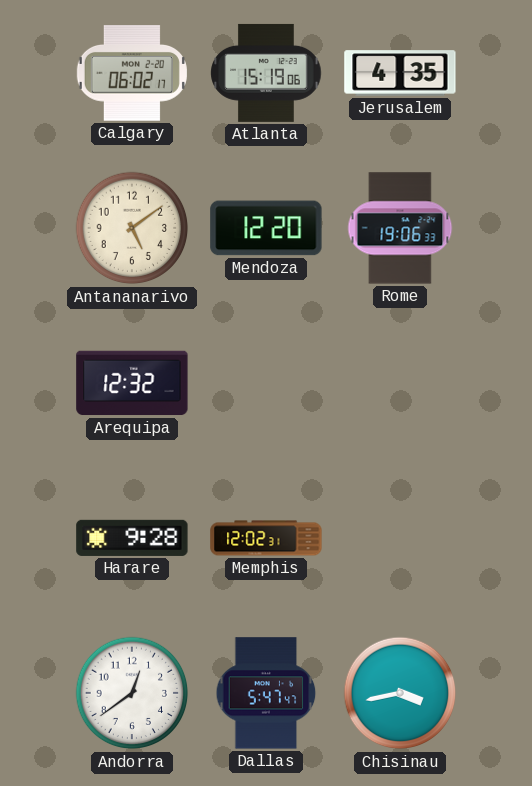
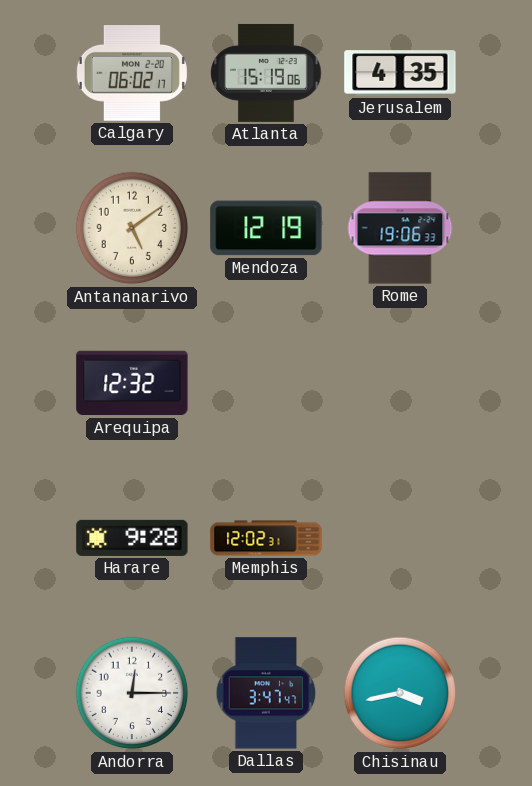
Mendoza: 12:20 -> 12:19 (266, 228)
Andorra: 12:39 -> 12:15 (132, 693)
Dallas: 5:47 -> 3:47 (266, 693)
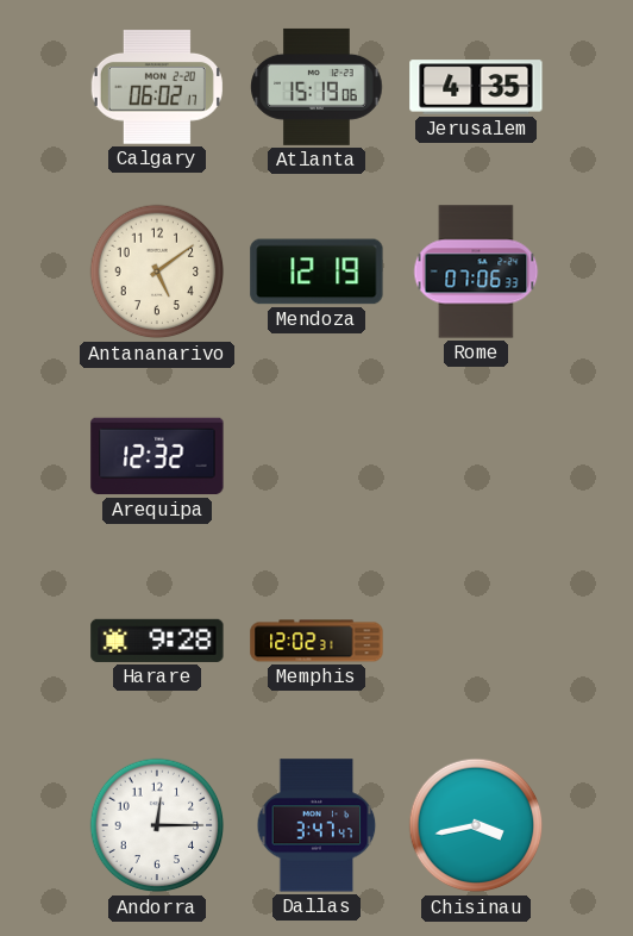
Rome: 19:06 -> 07:06 (476, 272)
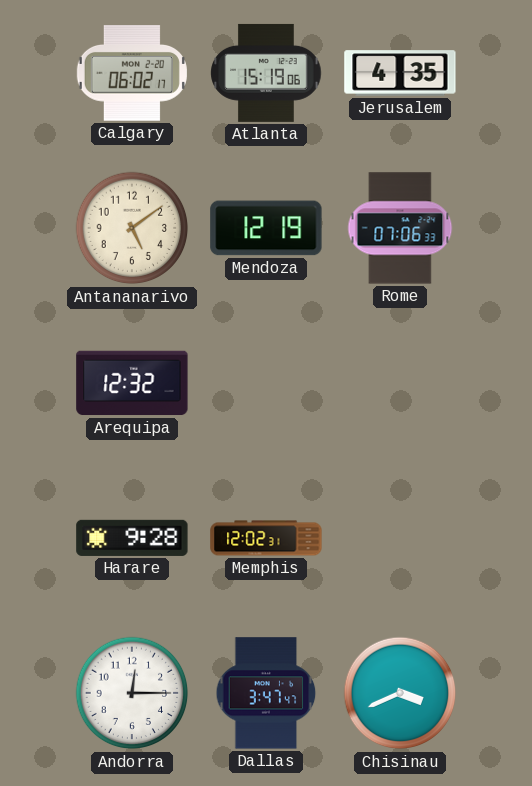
Chisinau: 3:43 -> 3:41 (400, 693)
